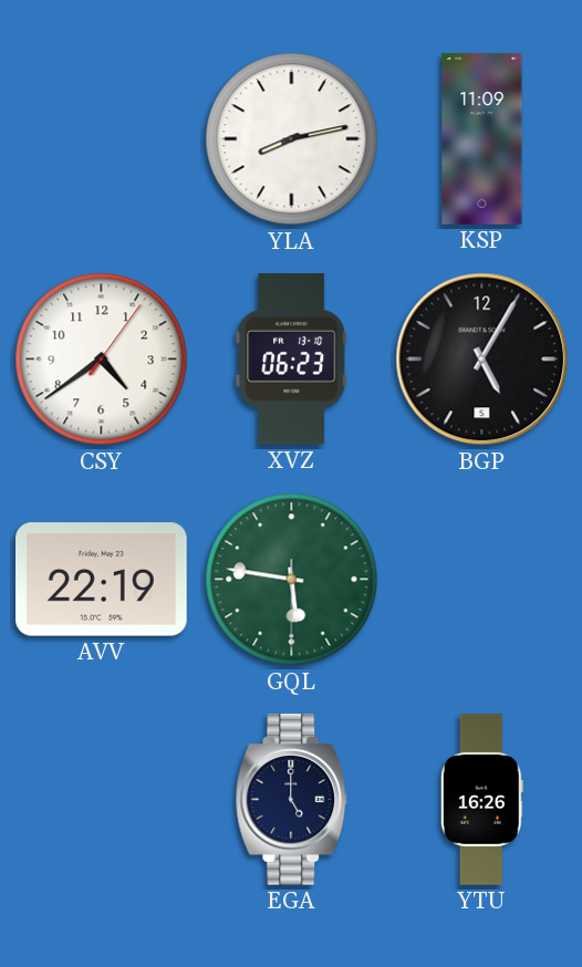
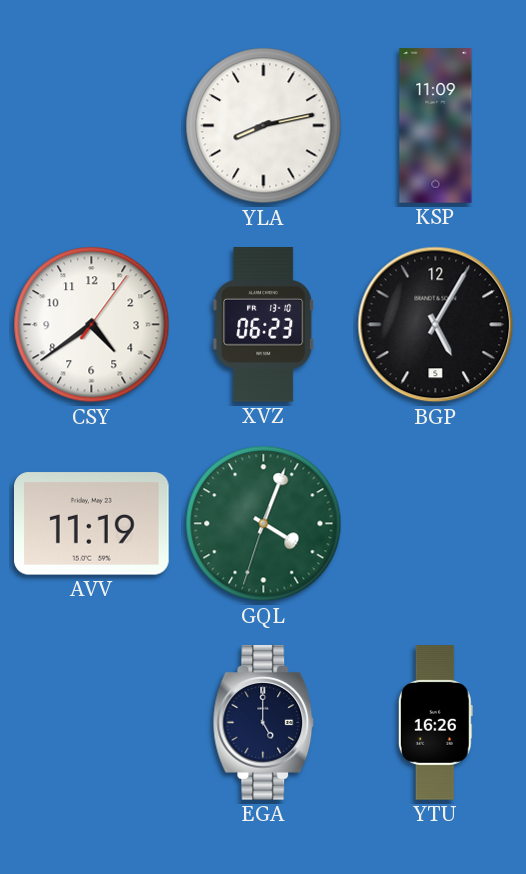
AVV: 22:19 -> 11:19 (92, 524)
GQL: 5:46 -> 4:03 (264, 524)
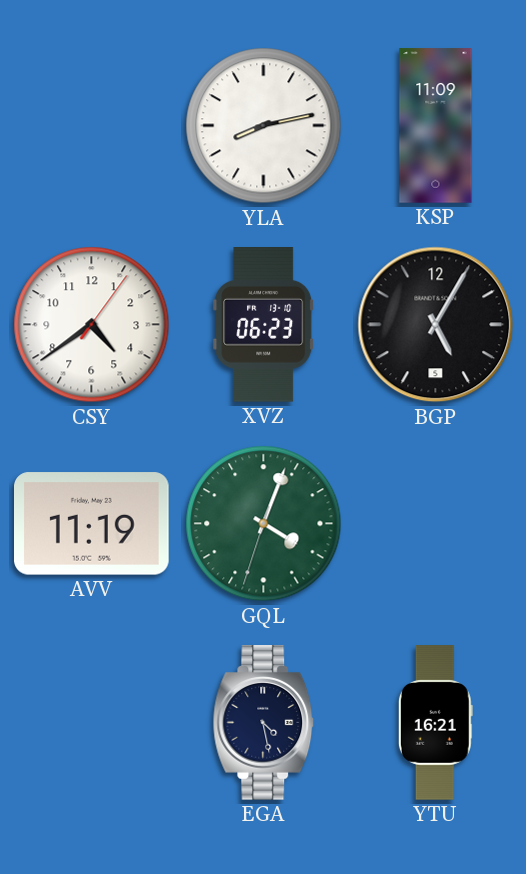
EGA: 5:00 -> 4:28 (264, 723)
YTU: 16:26 -> 16:21 (435, 723)
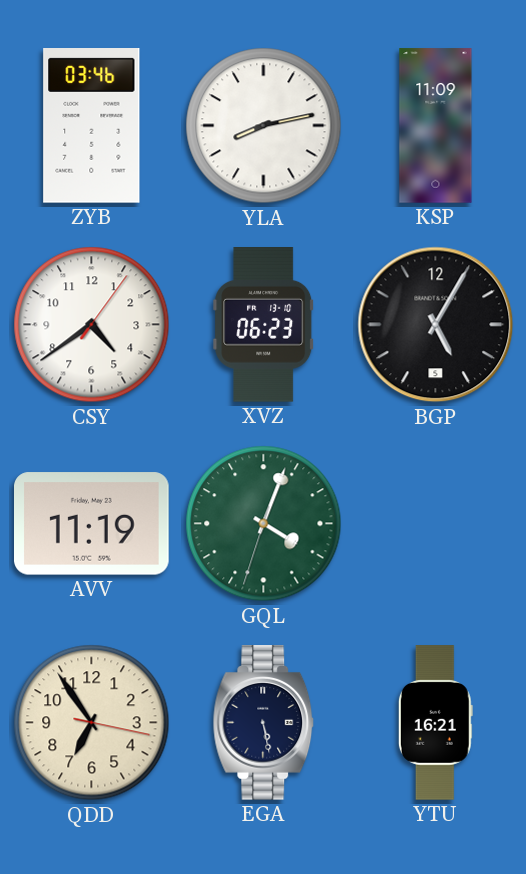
ZYB: none -> 03:46 (92, 126)
QDD: none -> 6:54 (92, 723)
EGA: 4:28 -> 5:28 (264, 723)
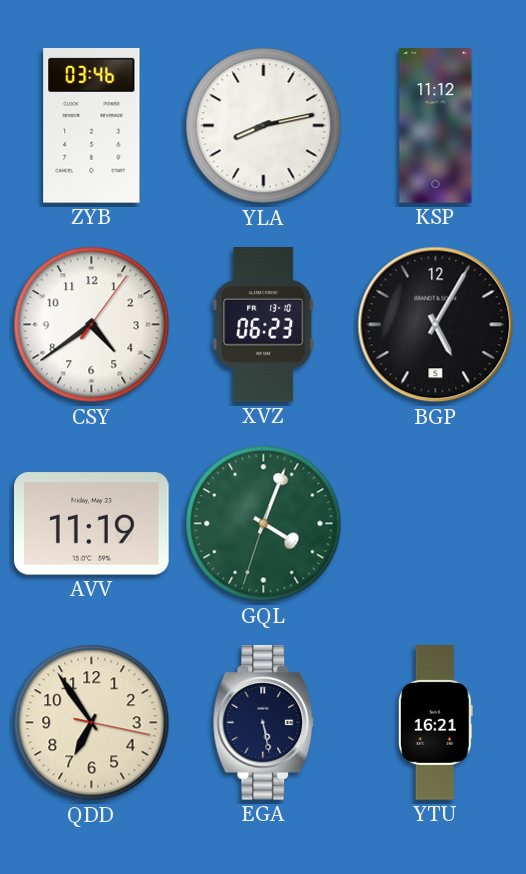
KSP: 11:09 -> 11:12 (436, 126)
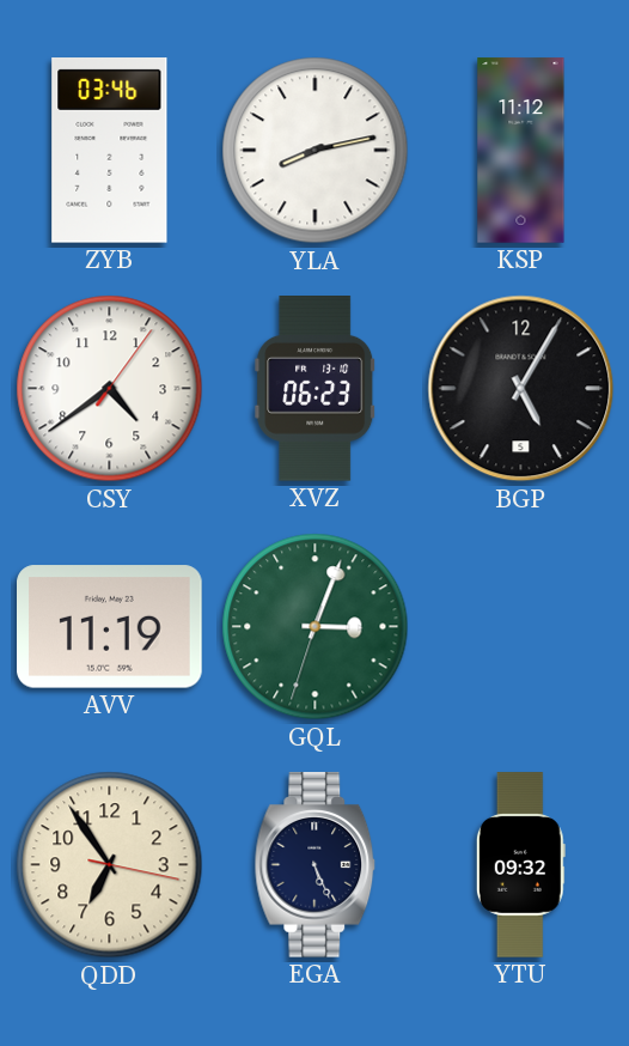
GQL: 4:03 -> 3:03 (316, 627)
EGA: 5:28 -> 5:26 (316, 865)
YTU: 16:21 -> 09:32 (520, 865)
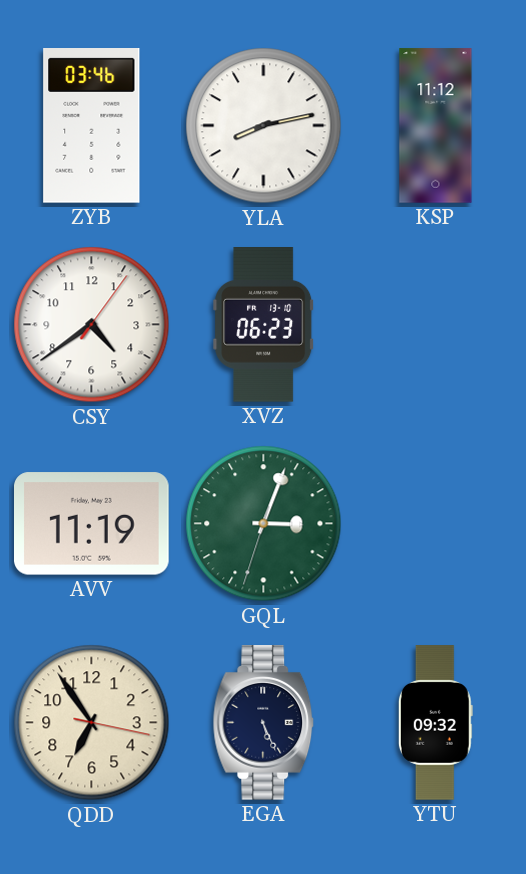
BGP: 5:05 -> none (521, 389)
